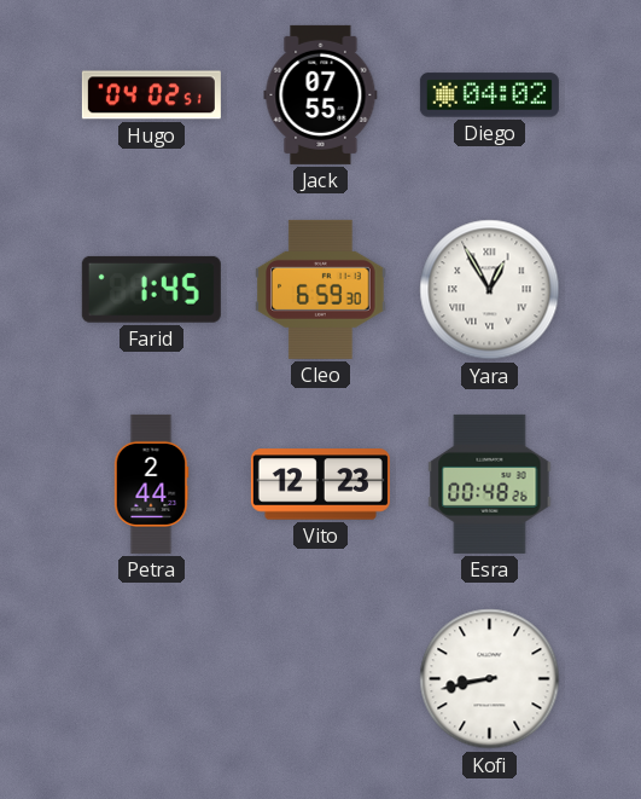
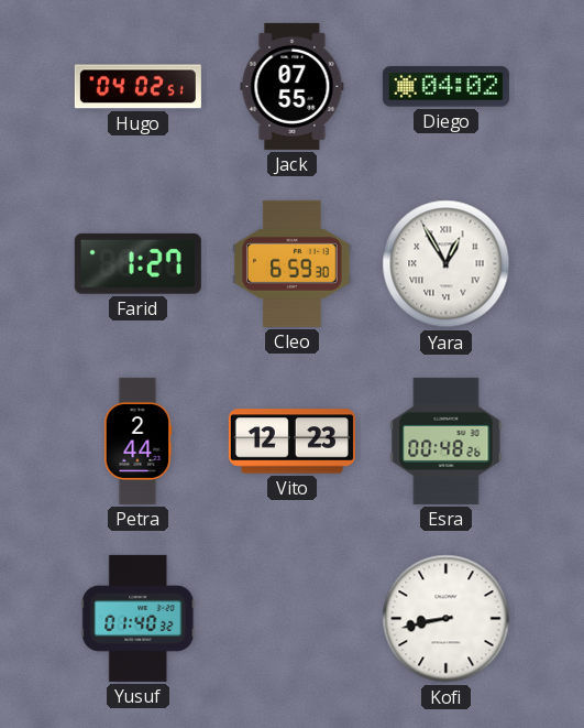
Farid: 1:45 -> 1:27 (137, 263)
Yusuf: none -> 01:40 (139, 618)
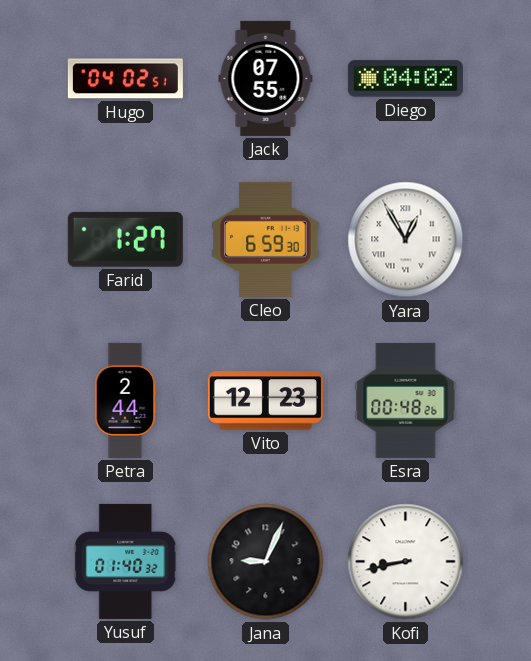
Jana: none -> 9:04 (266, 562)
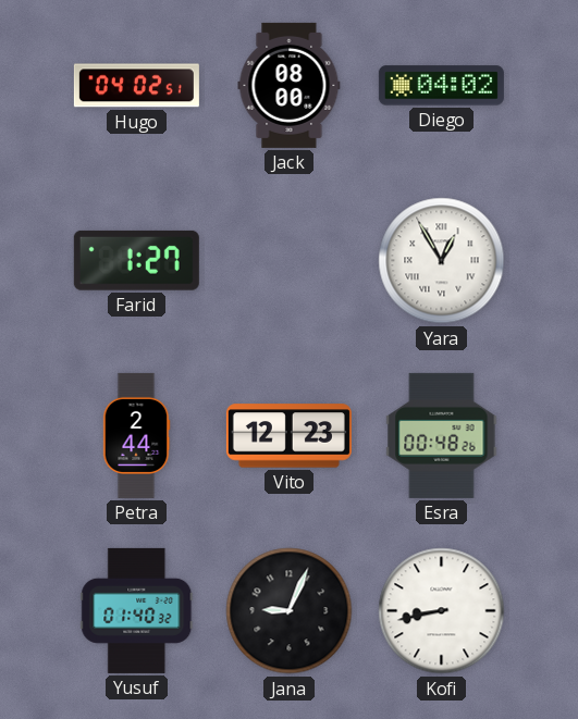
Jack: 07:55 -> 08:00 (290, 85)
Cleo: 6:59 -> none (266, 239)
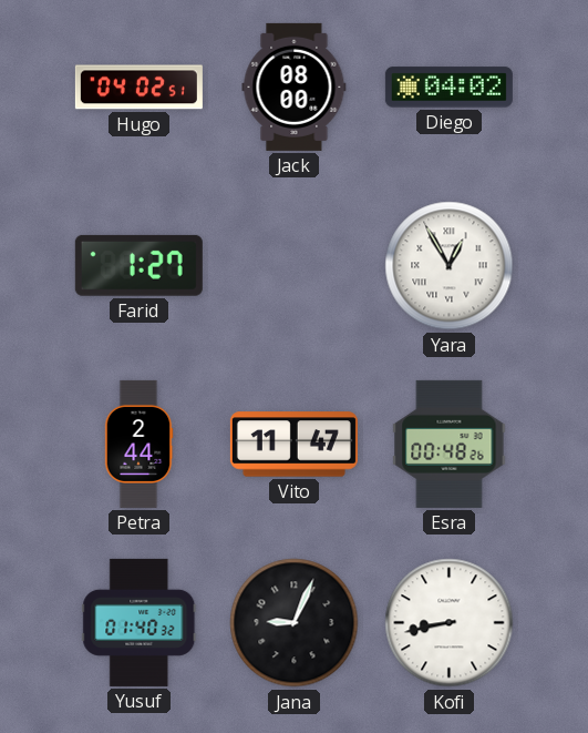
Vito: 12:23 -> 11:47 (293, 445)
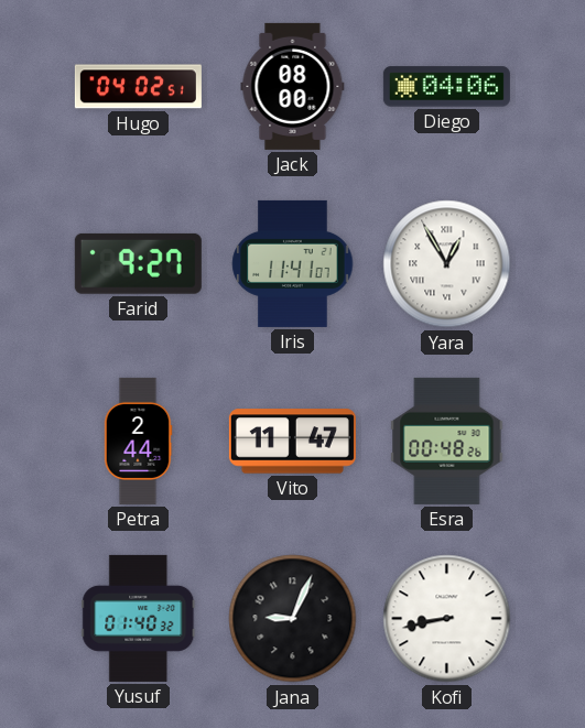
Diego: 04:02 -> 04:06 (446, 87)
Farid: 1:27 -> 9:27 (138, 263)
Iris: none -> 11:41 (293, 263)
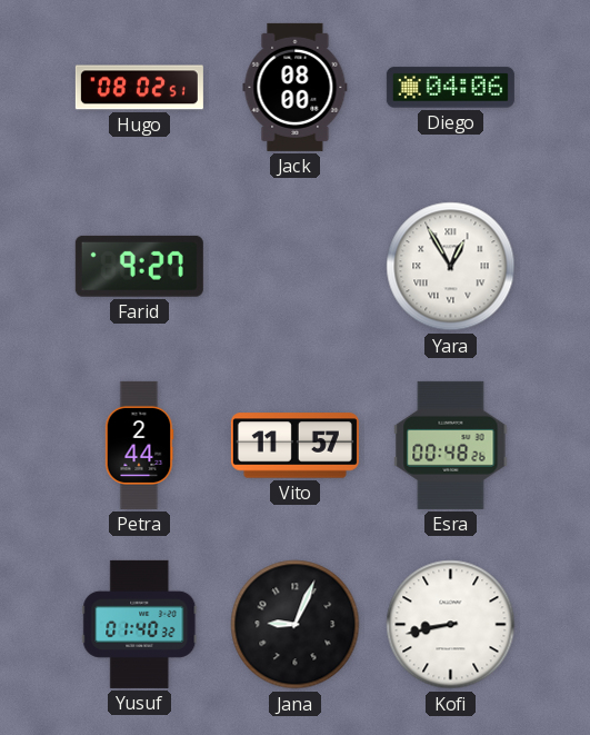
Hugo: 04:02 -> 08:02 (139, 88)
Iris: 11:41 -> none (293, 263)
Vito: 11:47 -> 11:57 (294, 446)
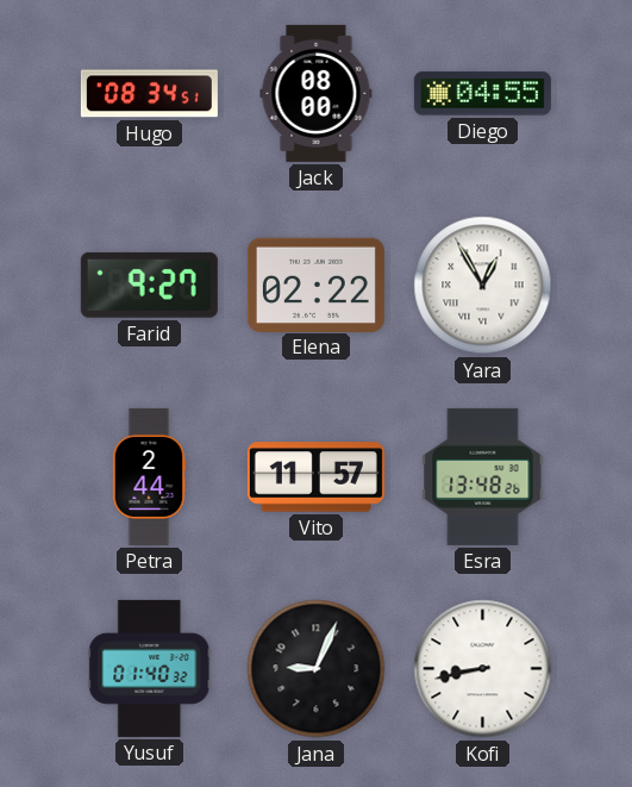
Hugo: 08:02 -> 08:34 (149, 94)
Diego: 04:06 -> 04:55 (482, 94)
Elena: none -> 02:22 (315, 285)
Esra: 00:48 -> 13:48 (483, 476)
